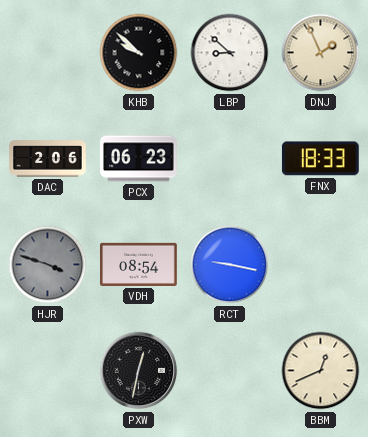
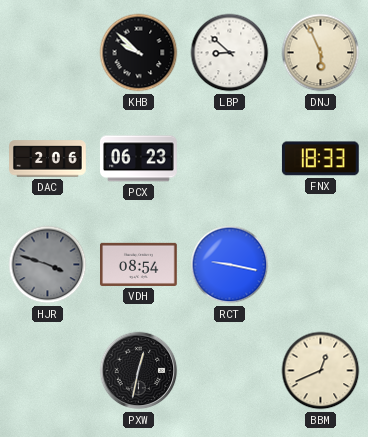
DNJ: 1:56 -> 5:56 (321, 53)
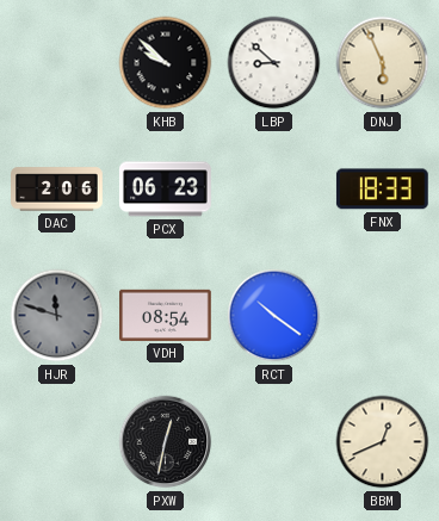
HJR: 3:48 -> 11:48 (57, 316)
RCT: 9:17 -> 10:21 (274, 316)
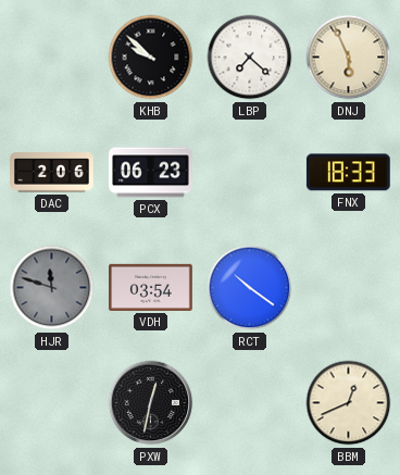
LBP: 8:52 -> 7:22 (250, 58)
VDH: 08:54 -> 03:54 (151, 287)
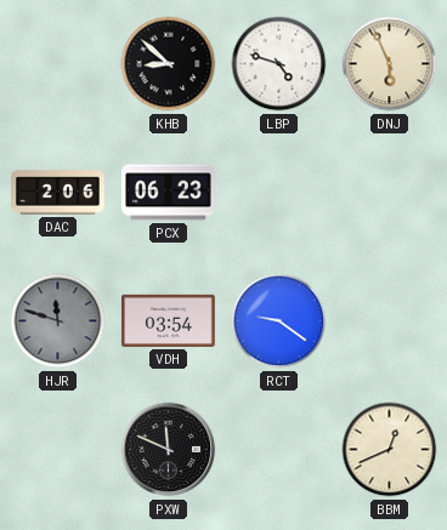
KHB: 9:52 -> 8:52 (169, 64)
LBP: 7:22 -> 4:48 (279, 64)
FNX: 18:33 -> none (348, 173)
RCT: 10:21 -> 9:21 (279, 321)
PXW: 12:32 -> 11:49 (169, 450)
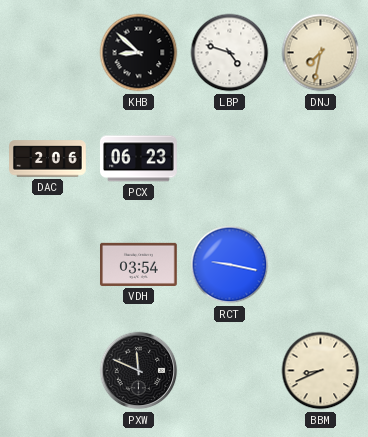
DNJ: 5:56 -> 7:32 (321, 53)
HJR: 11:48 -> none (58, 321)
RCT: 9:21 -> 9:17 (230, 265)
BBM: 12:41 -> 8:41 (321, 371)
